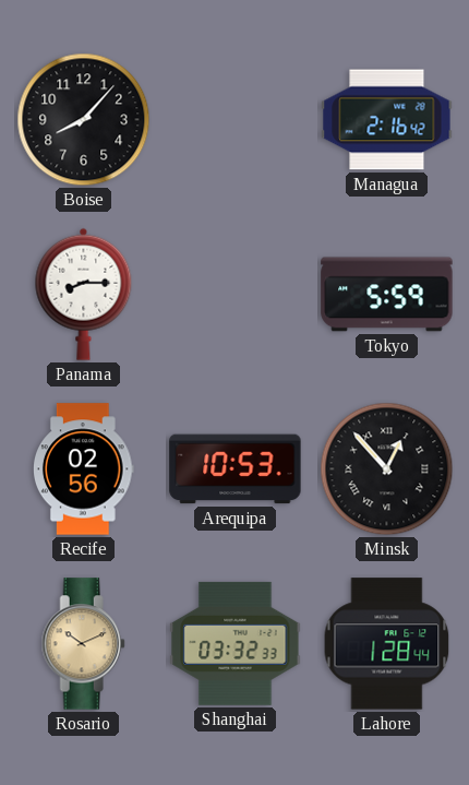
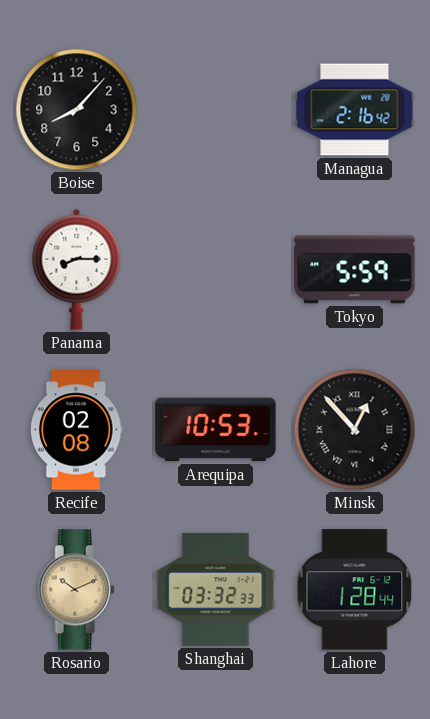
Recife: 02:56 -> 02:08 (77, 430)
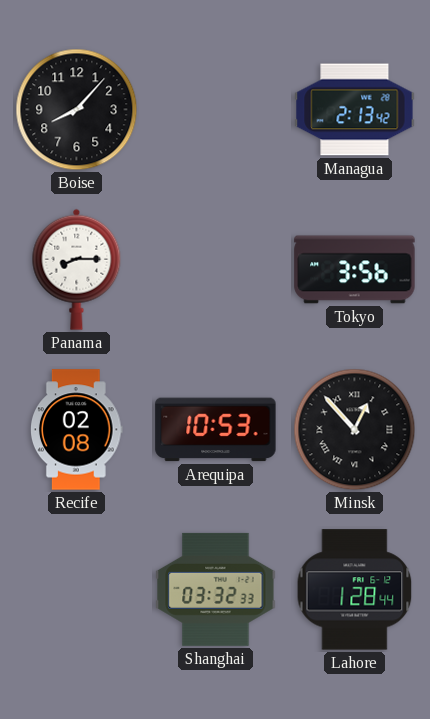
Managua: 2:16 -> 2:13 (355, 110)
Tokyo: 5:59 -> 3:56 (355, 270)
Rosario: 10:11 -> none (76, 590)
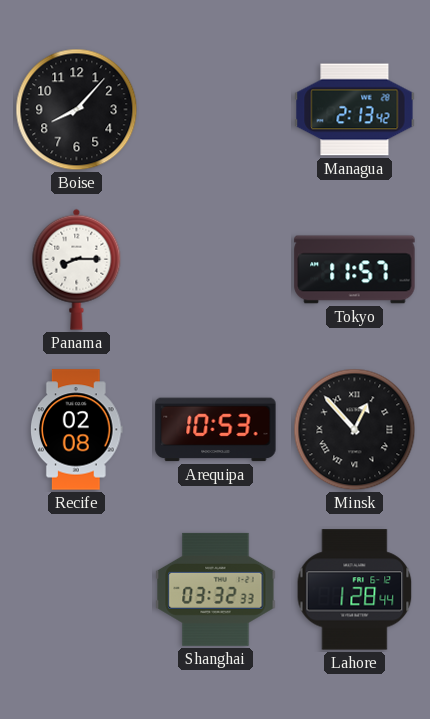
Tokyo: 3:56 -> 11:57 (355, 270)
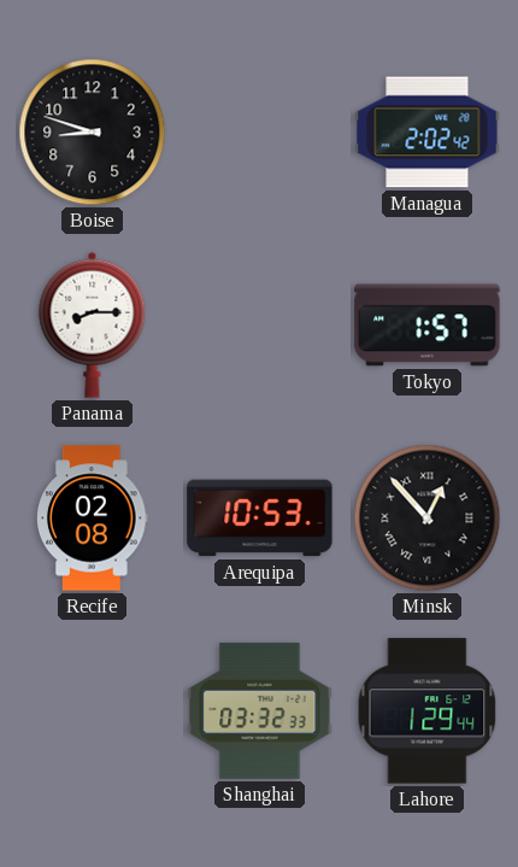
Boise: 8:07 -> 8:48 (93, 133)
Managua: 2:13 -> 2:02 (428, 133)
Tokyo: 11:57 -> 1:57 (428, 326)
Lahore: 1:28 -> 1:29 (428, 711)
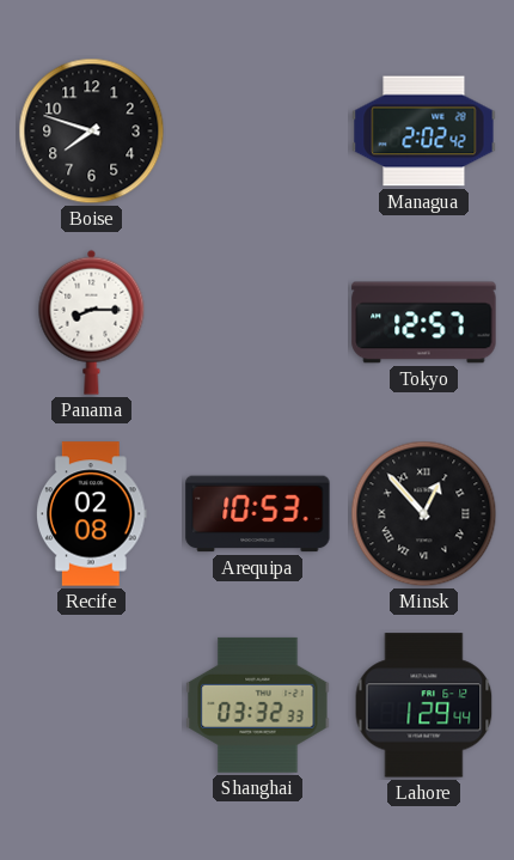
Boise: 8:48 -> 7:48 (92, 132)
Tokyo: 1:57 -> 12:57 (424, 323)
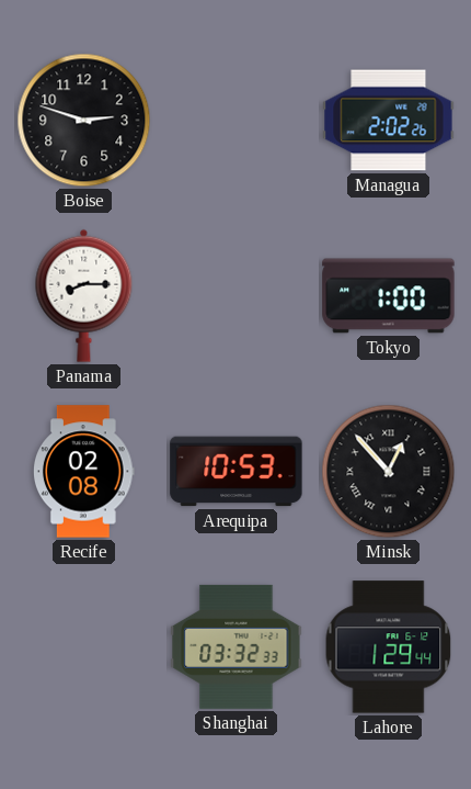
Boise: 7:48 -> 2:48 (84, 121)
Managua: 2:02:42 -> 2:02:26 (389, 121)
Tokyo: 12:57 -> 1:00 (389, 296)
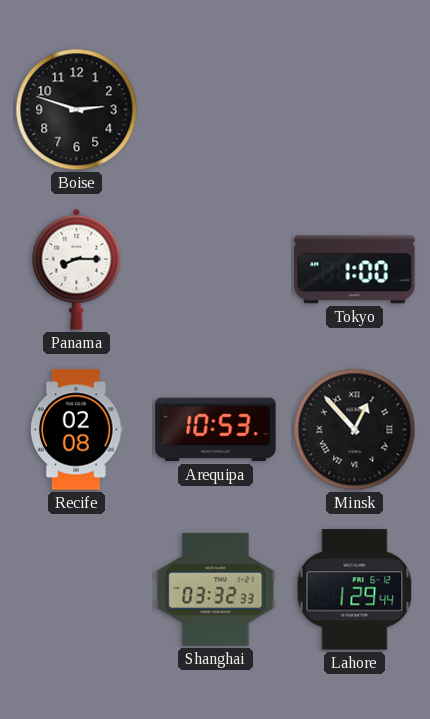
Managua: 2:02 -> none (389, 121)
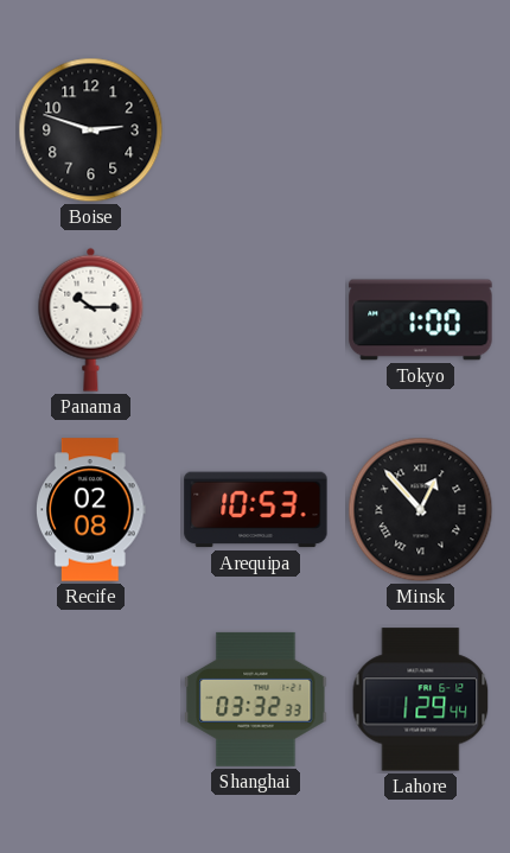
Panama: 8:15 -> 10:15 (91, 319)
